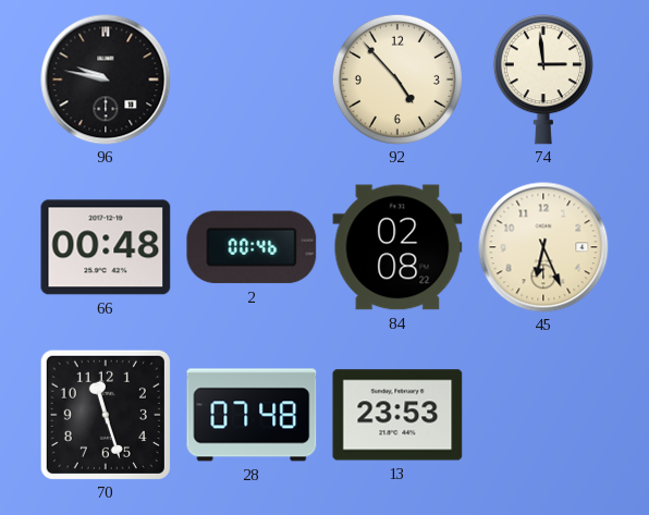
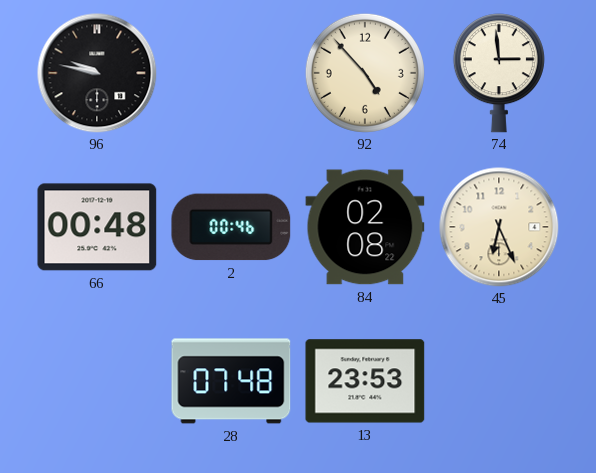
70: 11:27 -> none (106, 415)
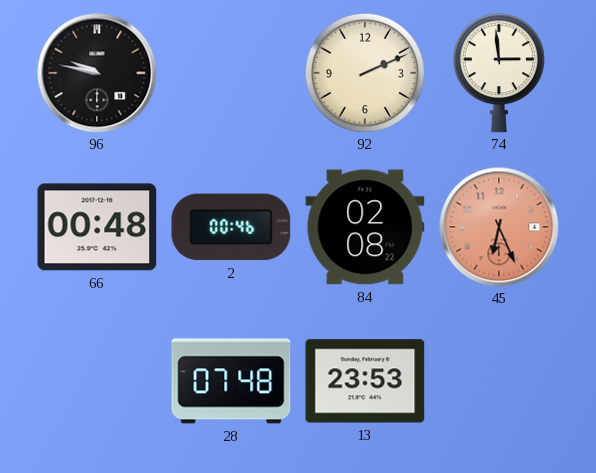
92: 4:53 -> 2:11 (365, 73)
45 dial: cream -> salmon (499, 227)
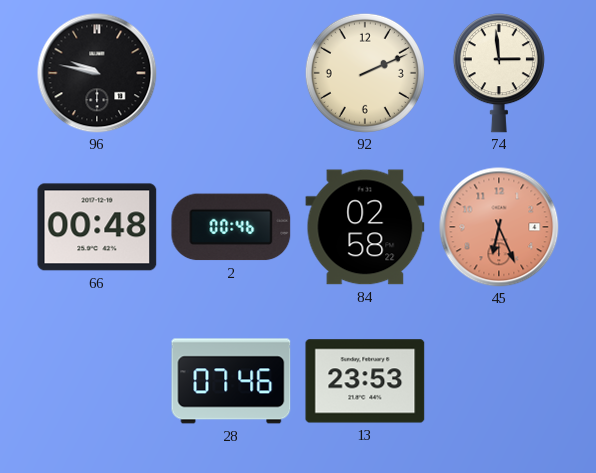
84: 02:08 -> 02:58 (365, 227)
28: 07:48 -> 07:46 (231, 381)
